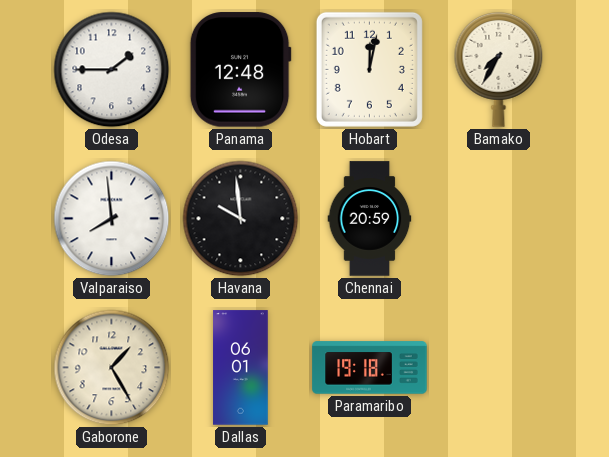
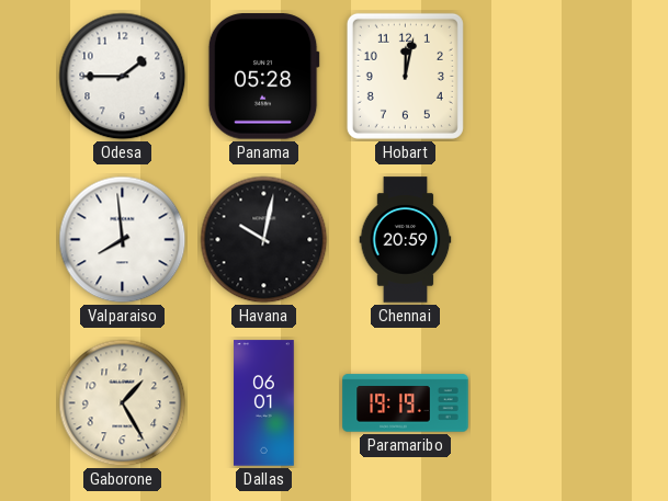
Panama: 12:48 -> 05:28 (263, 77)
Bamako: 7:35 -> none (499, 69)
Havana: 9:59 -> 10:02 (264, 240)
Paramaribo: 19:18 -> 19:19 (406, 403)
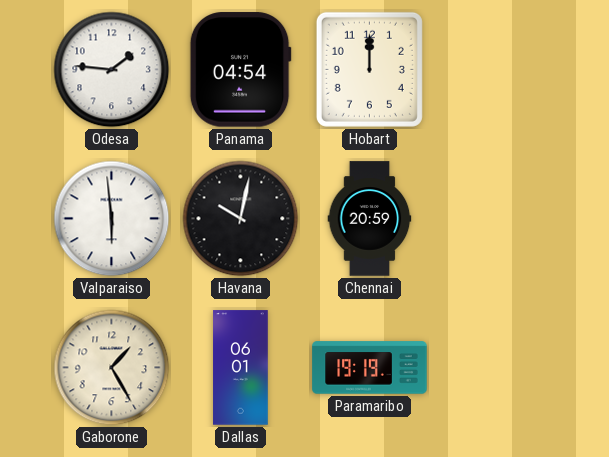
Odesa: 1:45 -> 1:46 (112, 70)
Panama: 05:28 -> 04:54 (240, 70)
Hobart: 12:02 -> 12:00 (369, 69)
Valparaiso: 7:59 -> 5:59 (112, 219)
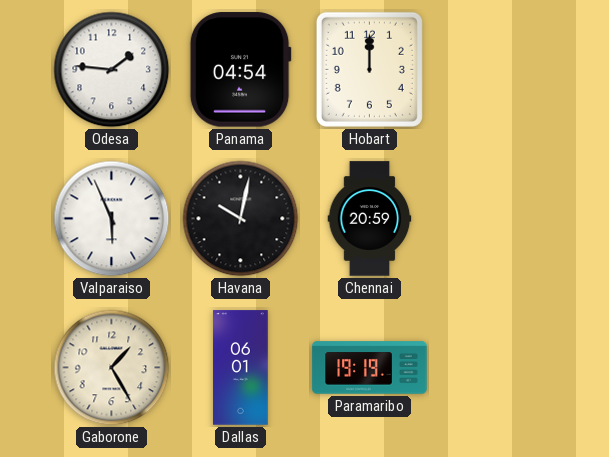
Valparaiso: 5:59 -> 5:56 (112, 219)
